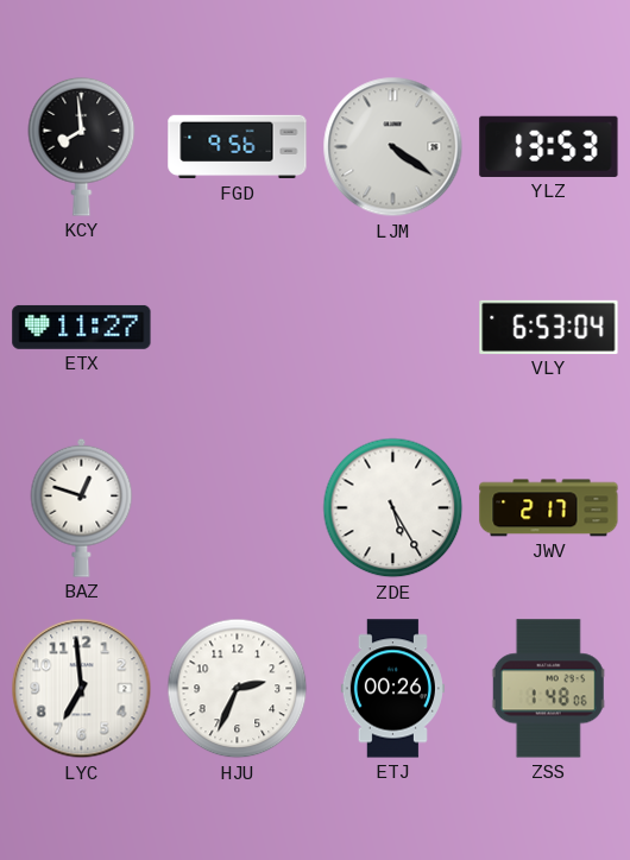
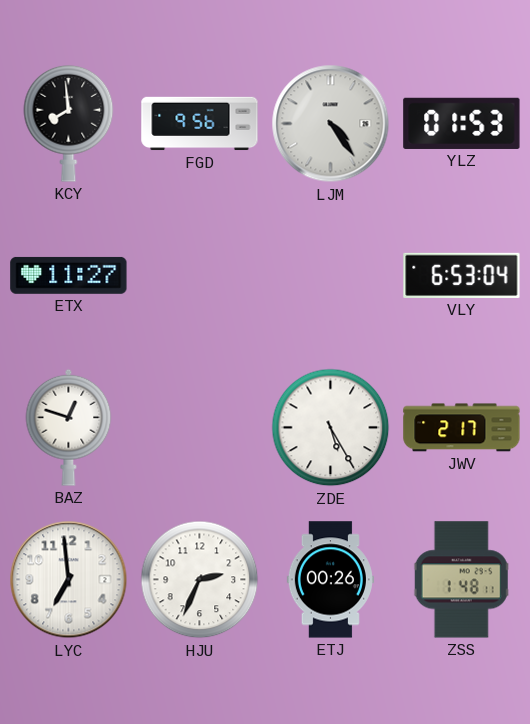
LJM: 4:21 -> 4:24 (331, 124)
YLZ: 13:53 -> 01:53 (462, 123)
ZSS: 1:48:06 -> 1:48:11 (462, 580)
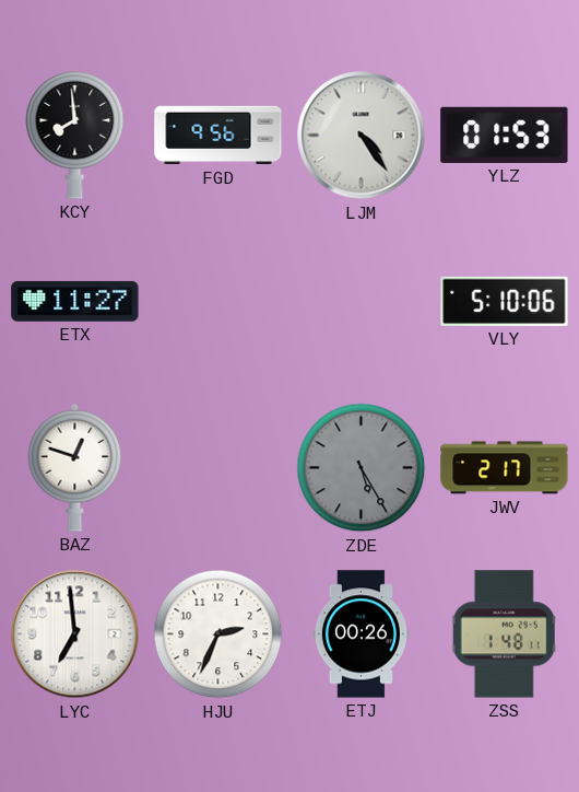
VLY: 6:53 -> 5:10 (505, 301)
ZDE dial: white -> grey (362, 468)
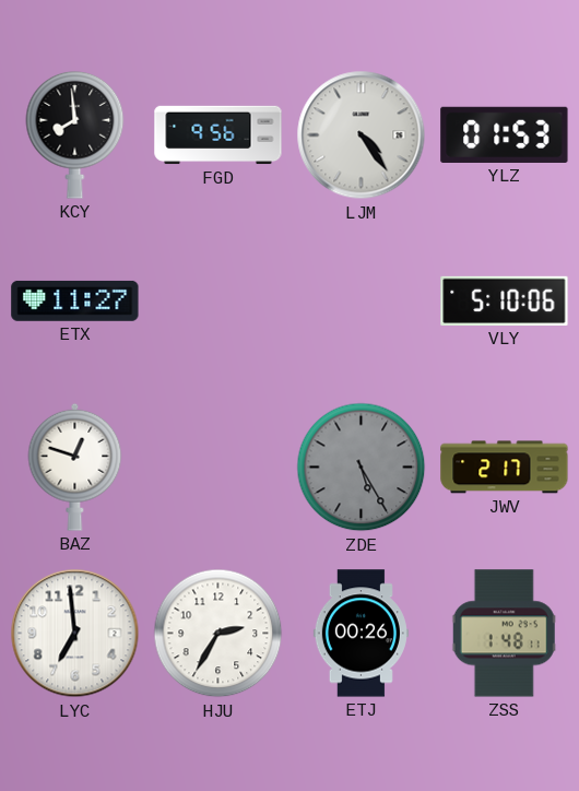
HJU: 2:34 -> 2:35 (218, 634)
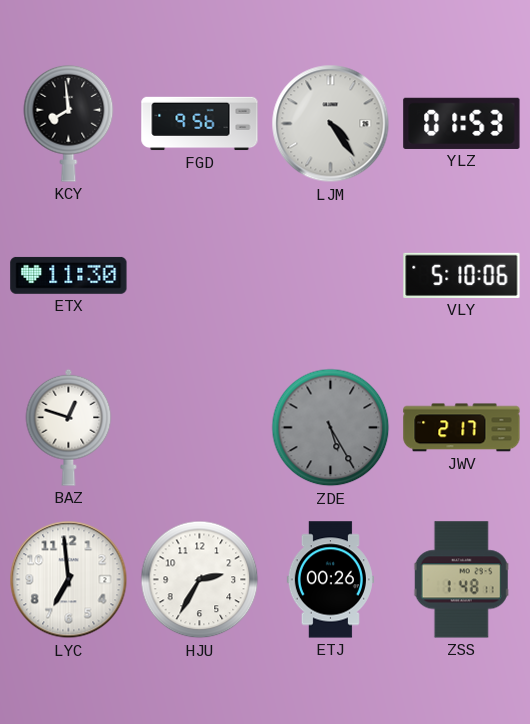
ETX: 11:27 -> 11:30 (69, 275)
